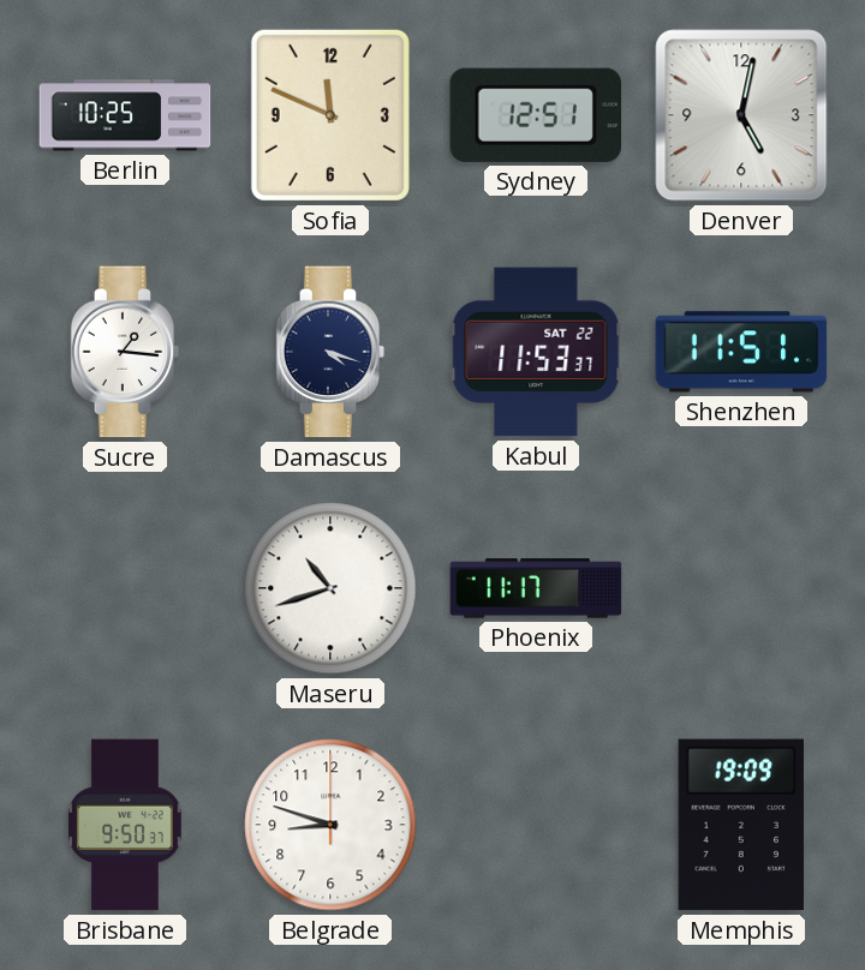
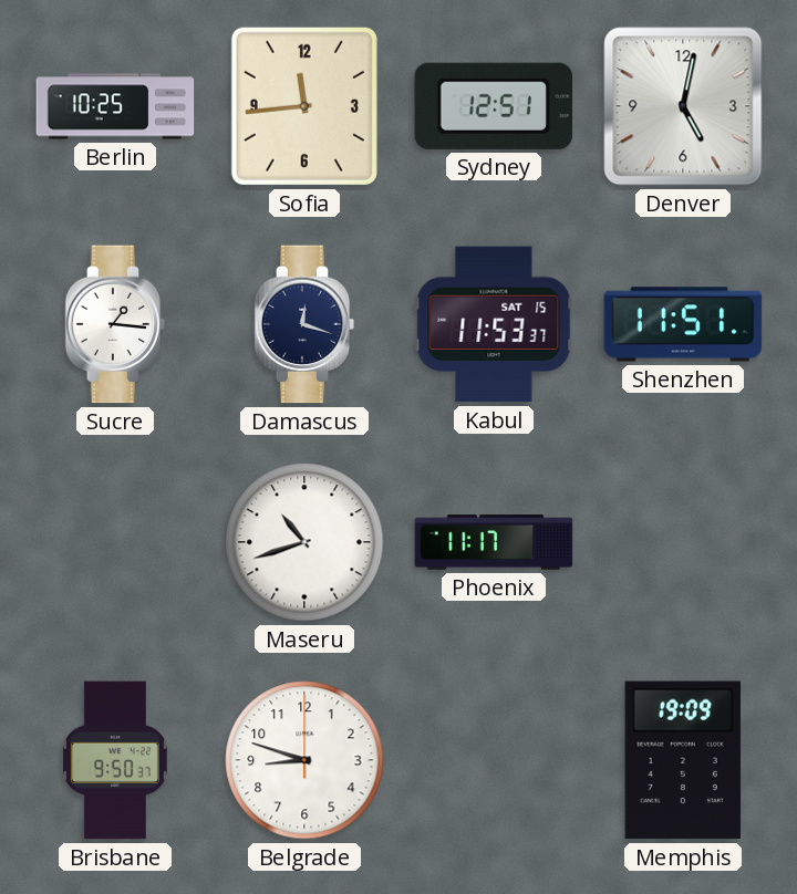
Sofia: 11:49 -> 11:44 (304, 106)
Damascus: 4:18 -> 12:18 (304, 324)
Kabul date: SAT 22 -> SAT 15 (494, 324)
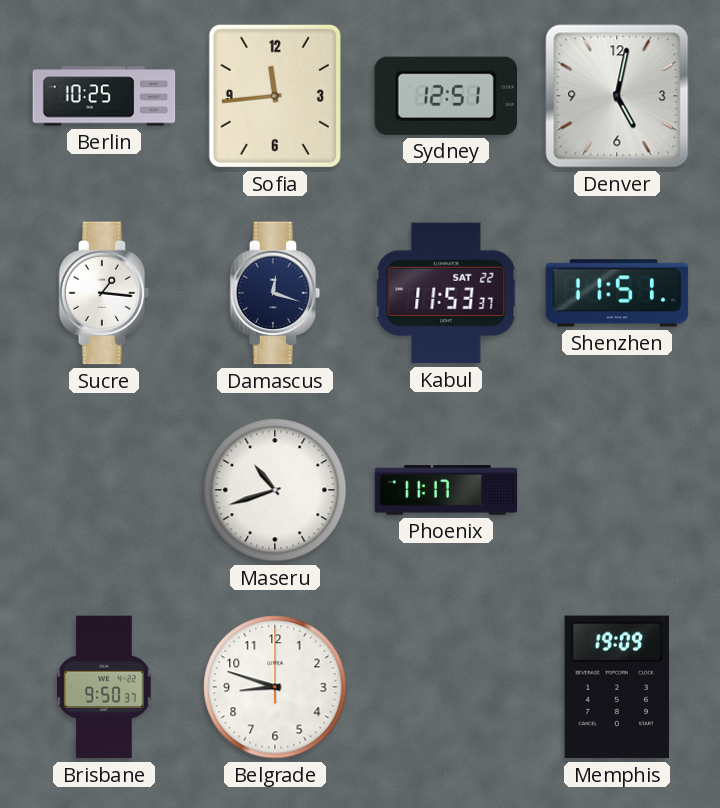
Kabul date: SAT 15 -> SAT 22 (446, 293)
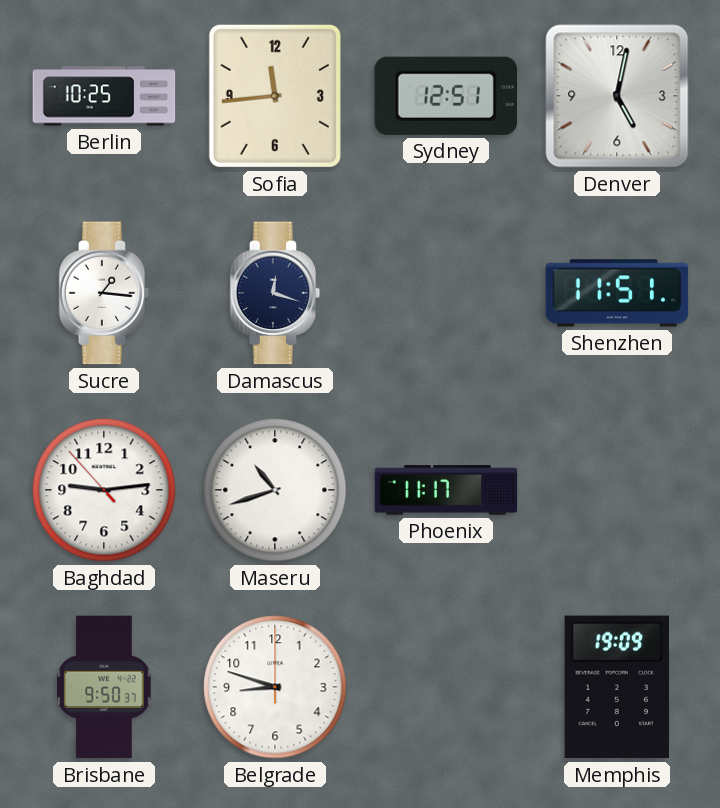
Kabul: 11:53 -> none (446, 293)
Baghdad: none -> 9:13 (104, 490)
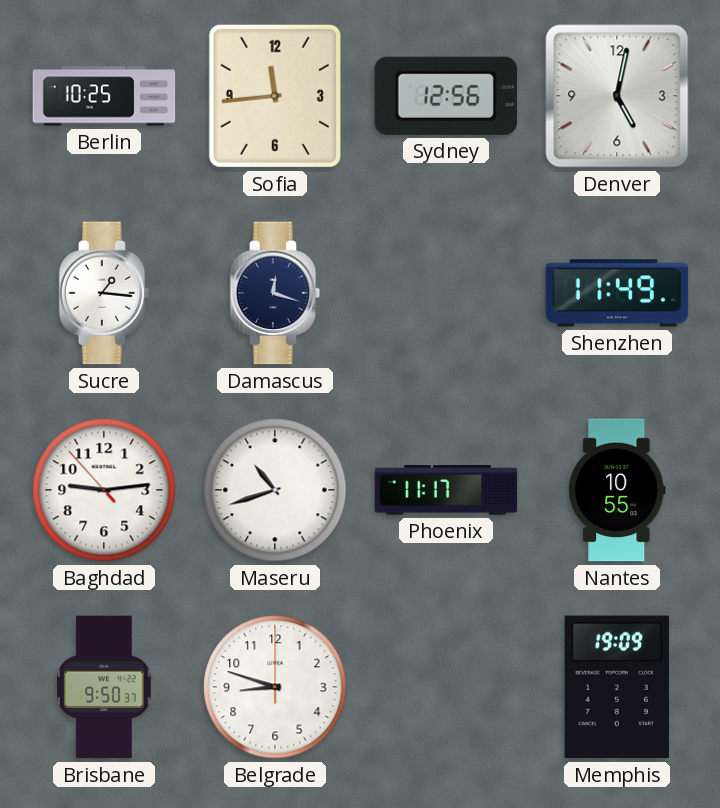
Sydney: 12:51 -> 12:56 (445, 96)
Shenzhen: 11:51 -> 11:49 (617, 293)
Nantes: none -> 10:55 (618, 490)
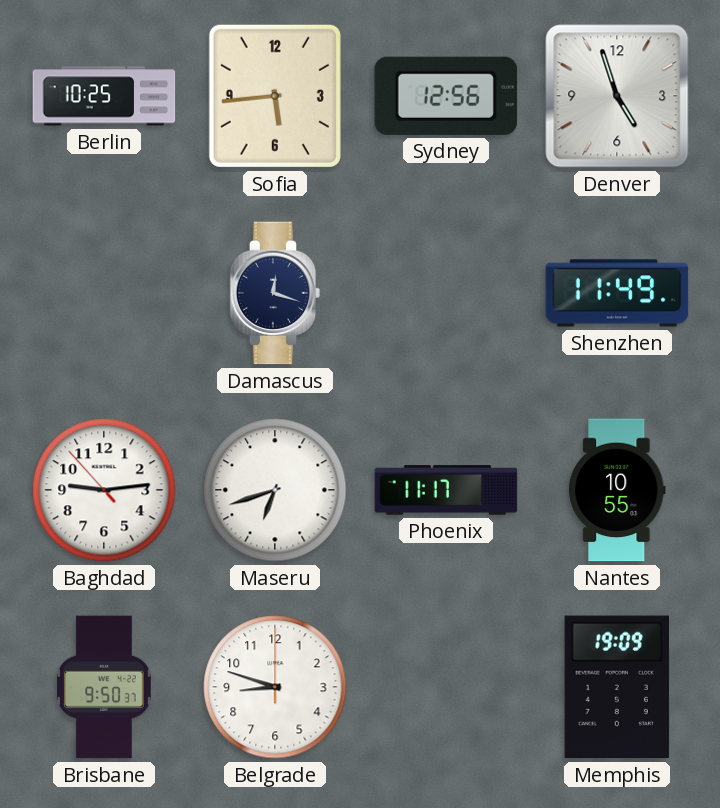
Sofia: 11:44 -> 5:44 (275, 96)
Denver: 5:02 -> 4:57 (617, 96)
Sucre: 1:16 -> none (104, 293)
Maseru: 10:42 -> 6:42 (275, 490)
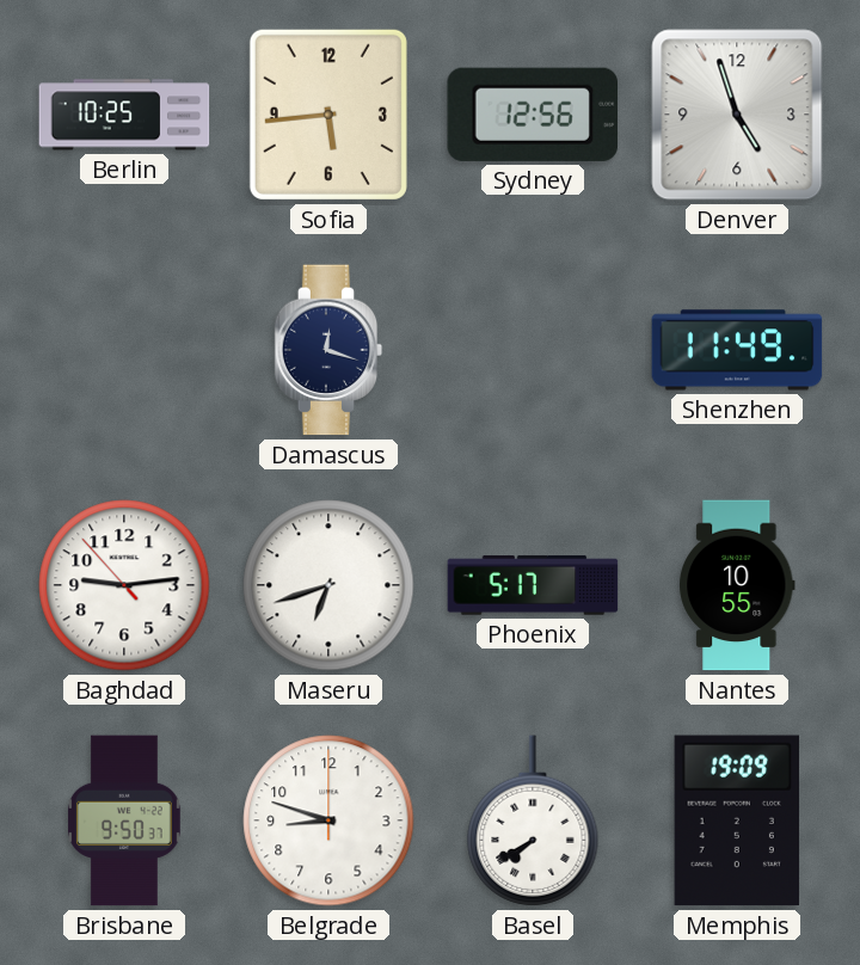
Phoenix: 11:17 -> 5:17 (533, 585)
Basel: none -> 7:40 (533, 820)
